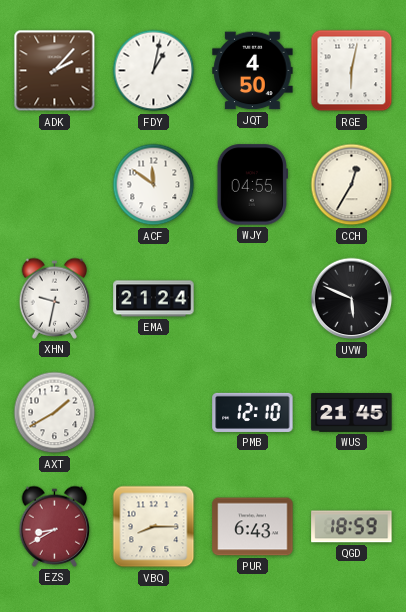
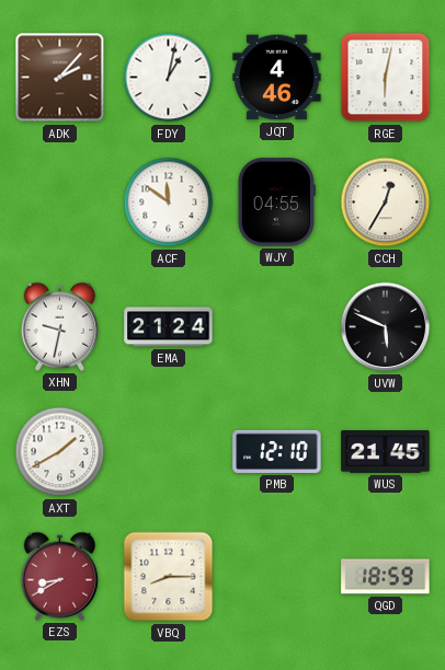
JQT: 4:50 -> 4:46 (277, 78)
PUR: 6:43 -> none (253, 527)
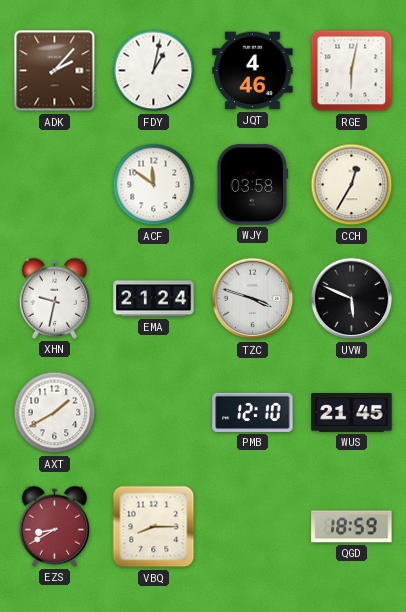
WJY: 04:55 -> 03:58 (252, 185)
TZC: none -> 3:48 (253, 299)
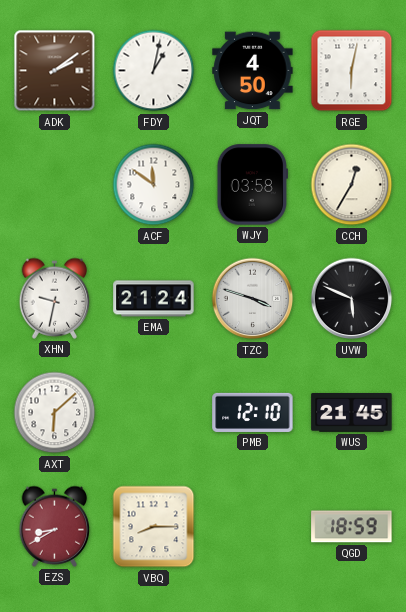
ADK: 2:07 -> 2:09 (55, 71)
JQT: 4:46 -> 4:50 (253, 71)
AXT: 1:40 -> 6:08 (55, 413)
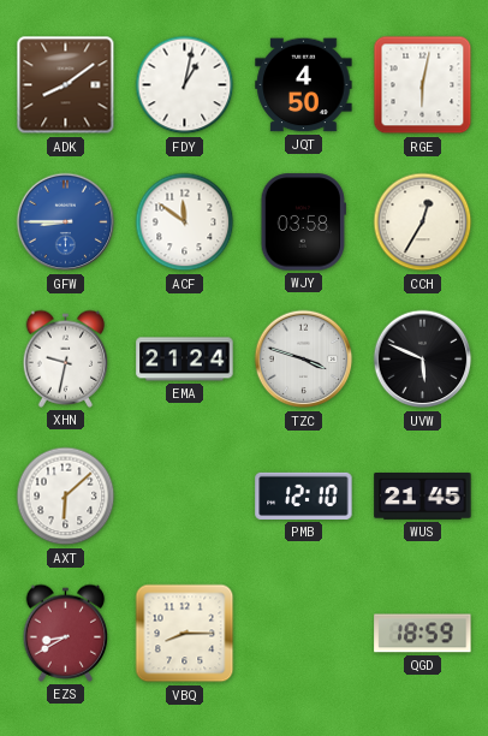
ADK: 2:09 -> 8:09 (66, 85)
GFW: none -> 8:45 (66, 222)
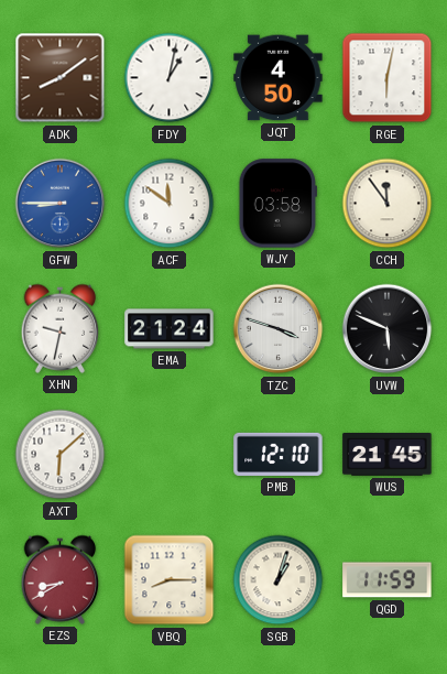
CCH: 12:35 -> 11:54 (388, 204)
SGB: none -> 1:03 (279, 580)
QGD: 18:59 -> 11:59 (388, 580)
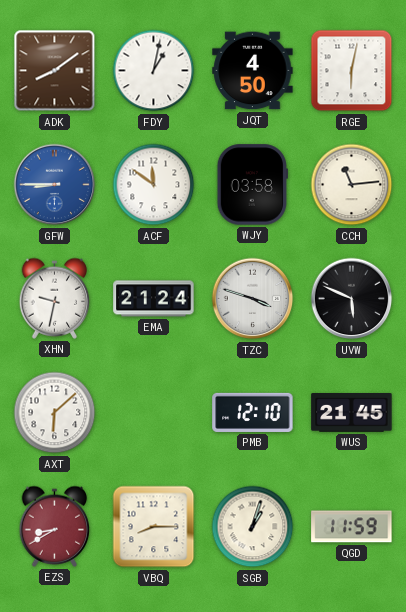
CCH: 11:54 -> 11:14 (352, 185)
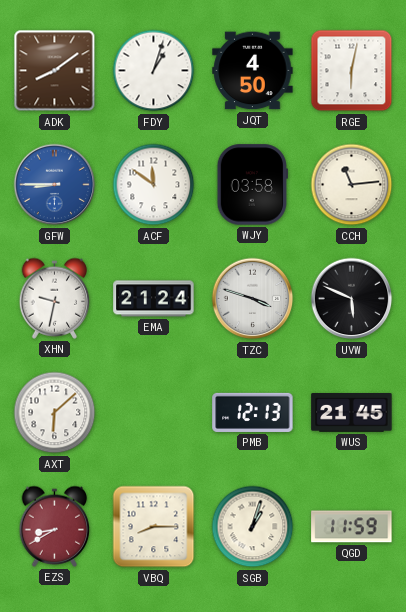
FDY: 1:02 -> 1:03 (154, 71)
PMB: 12:10 -> 12:13 (253, 412)
